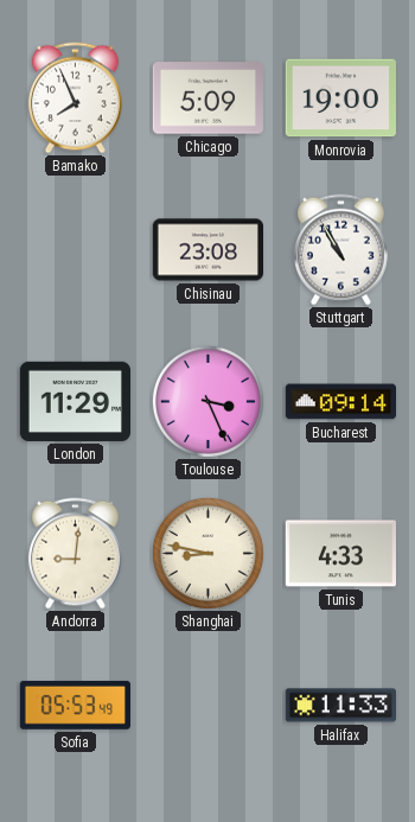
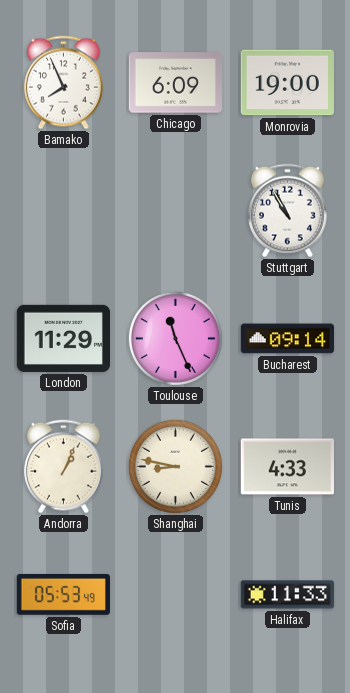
Chicago: 5:09 -> 6:09 (175, 83)
Chisinau: 23:08 -> none (207, 250)
Toulouse: 3:26 -> 11:26 (175, 338)
Andorra: 9:01 -> 1:04 (64, 467)
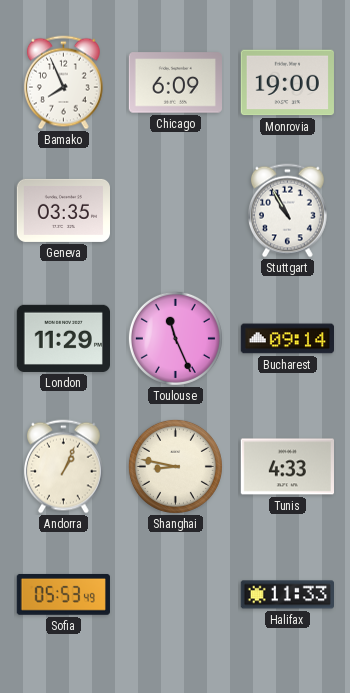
Geneva: none -> 03:35 (63, 210)
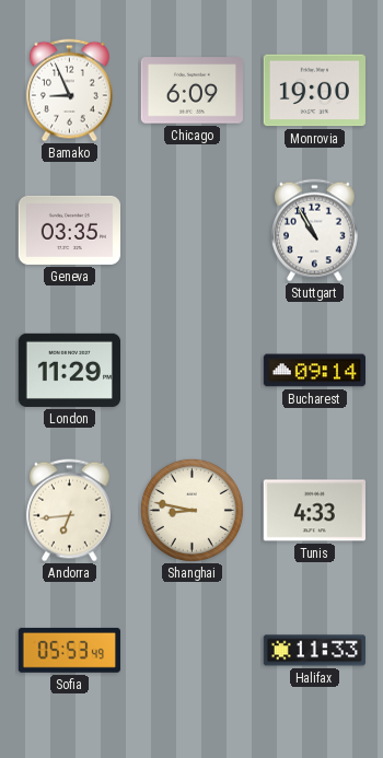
Bamako: 7:56 -> 8:56 (70, 91)
Toulouse: 11:26 -> none (175, 338)
Andorra: 1:04 -> 6:44 (70, 511)
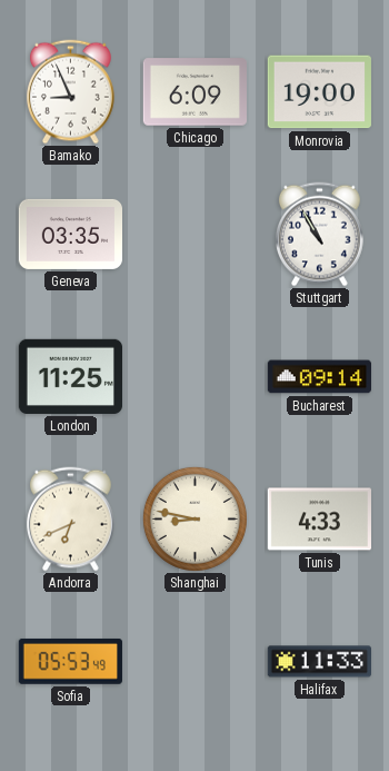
London: 11:29 -> 11:25 (70, 376)
Andorra: 6:44 -> 6:41 (71, 520)
